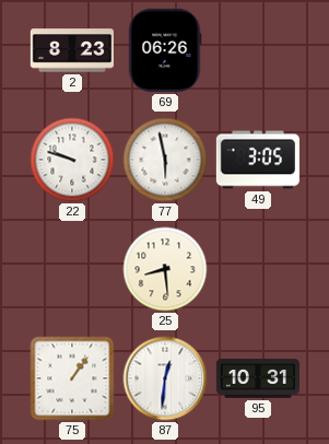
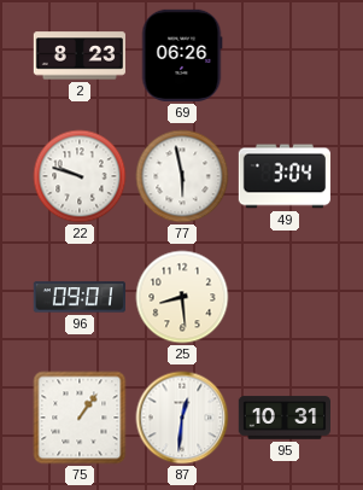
49: 3:05 -> 3:04 (283, 176)
96: none -> 09:01 (80, 297)
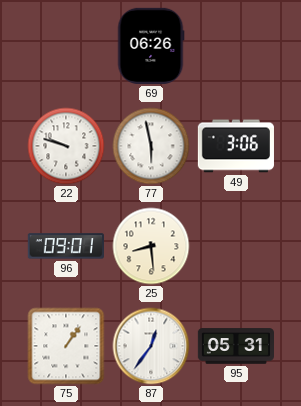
2: 8:23 -> none (80, 56)
49: 3:04 -> 3:06 (235, 146)
87: 12:31 -> 12:36 (151, 346)
95: 10:31 -> 05:31 (235, 346)
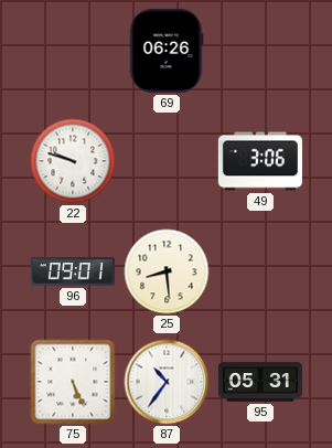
77: 5:58 -> none (151, 146)
75: 1:06 -> 5:26 (73, 382)
87: 12:36 -> 10:36 (167, 382)
